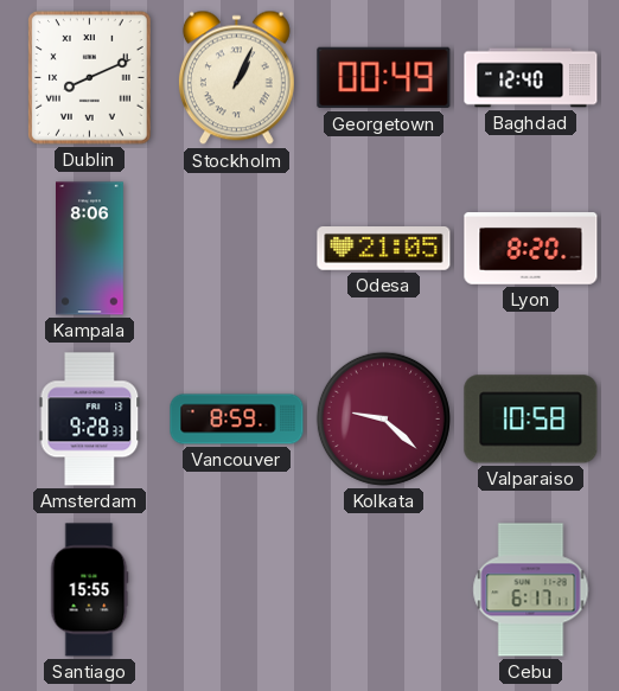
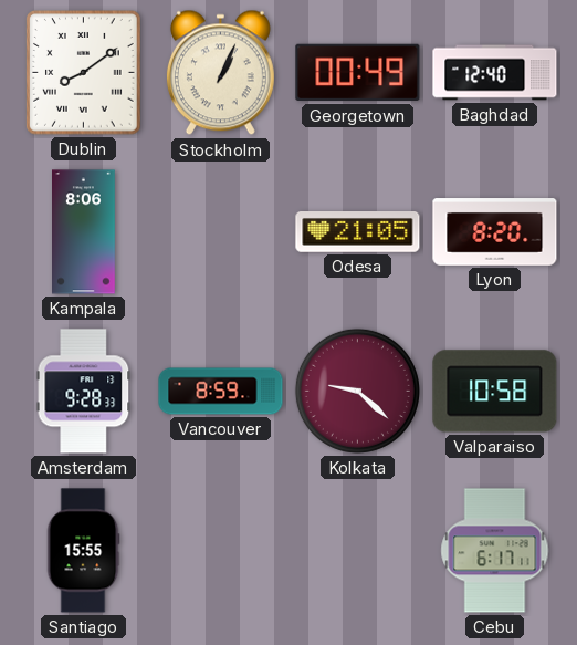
Dublin: 8:11 -> 8:09 (84, 73)
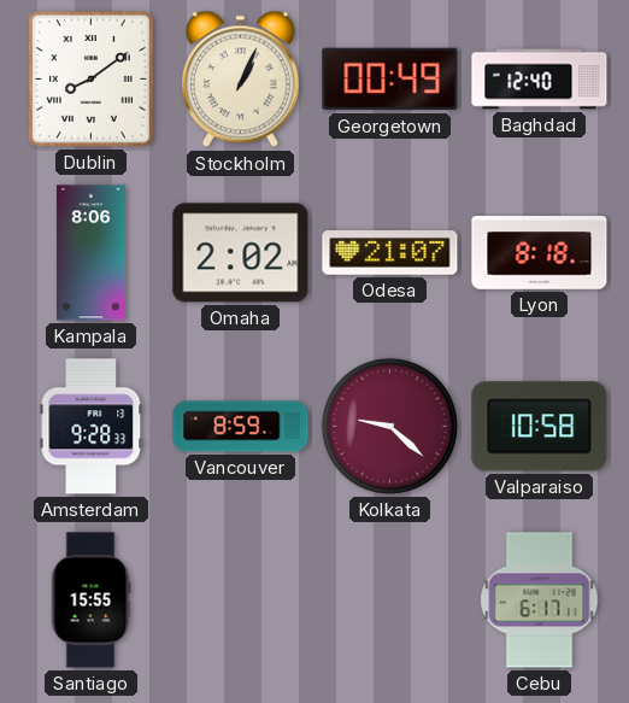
Omaha: none -> 2:02 (241, 253)
Odesa: 21:05 -> 21:07 (390, 253)
Lyon: 8:20 -> 8:18 (540, 253)
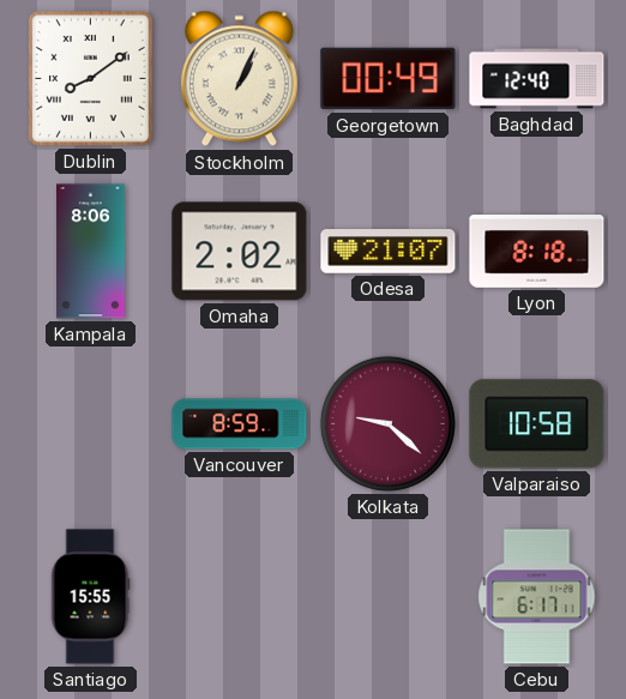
Amsterdam: 9:28 -> none (92, 427)
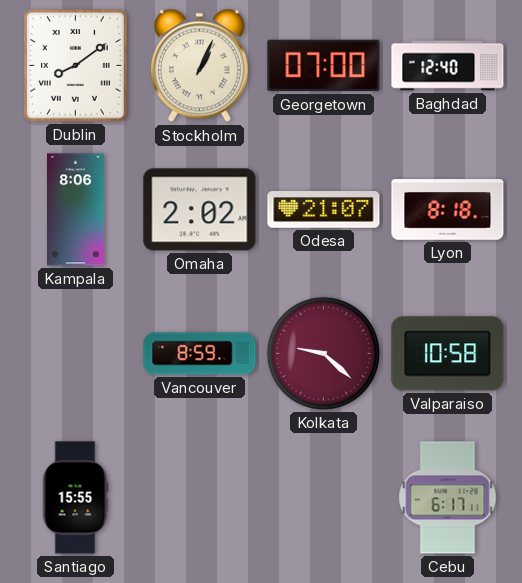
Georgetown: 00:49 -> 07:00 (324, 66)
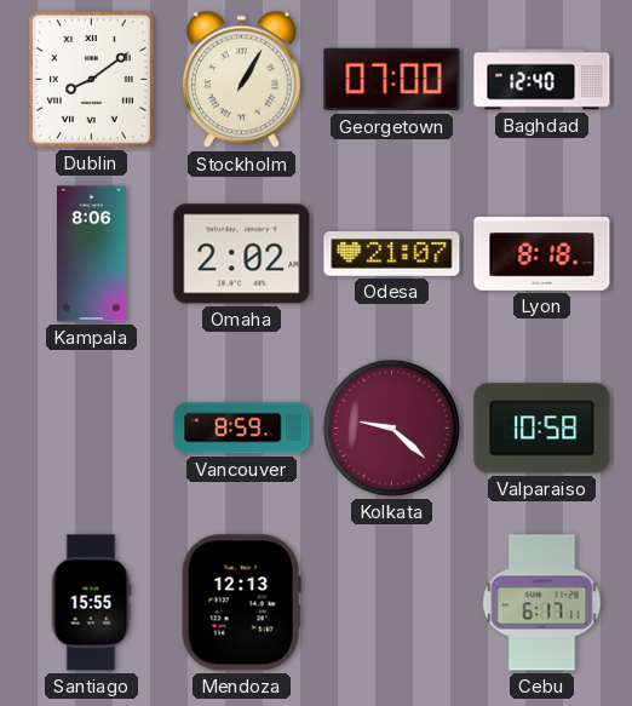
Stockholm: 1:04 -> 1:05 (241, 80)
Mendoza: none -> 12:13 (241, 603)
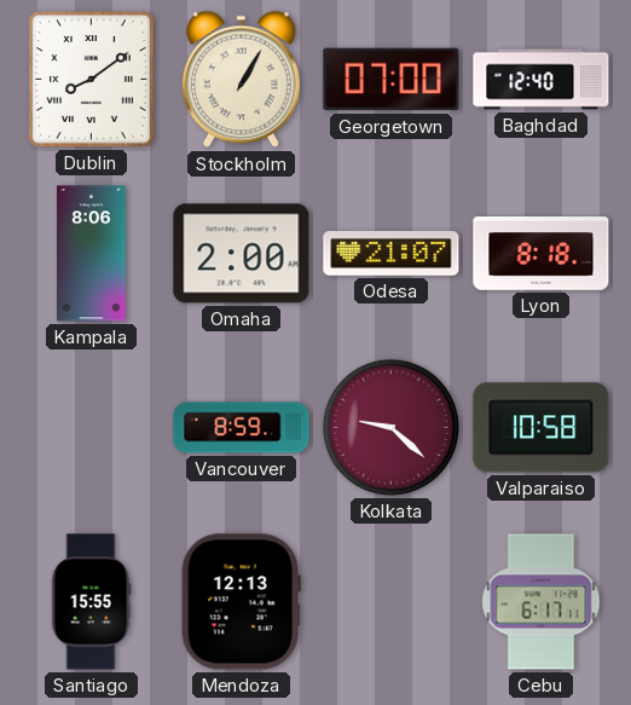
Omaha: 2:02 -> 2:00 (242, 254)
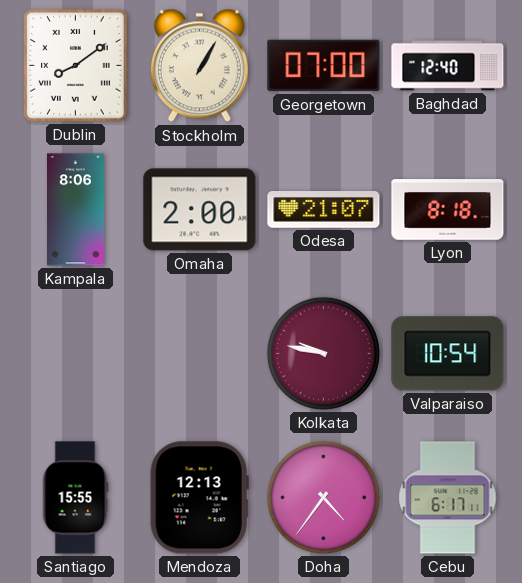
Vancouver: 8:59 -> none (242, 428)
Kolkata: 9:22 -> 9:47 (323, 353)
Valparaiso: 10:58 -> 10:54 (448, 354)
Doha: none -> 4:36 (323, 497)
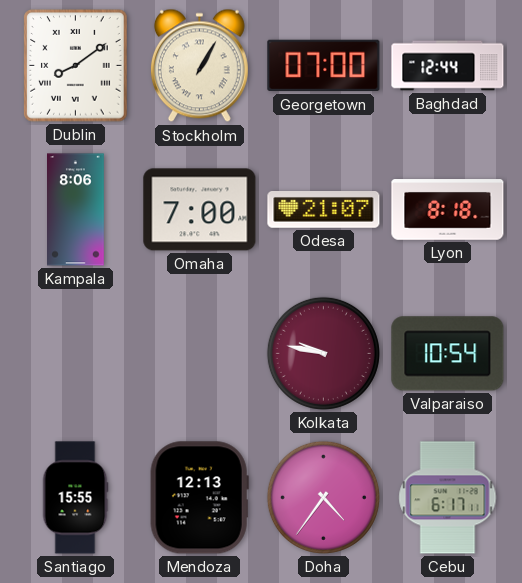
Baghdad: 12:40 -> 12:44 (448, 66)
Omaha: 2:00 -> 7:00 (200, 210)
